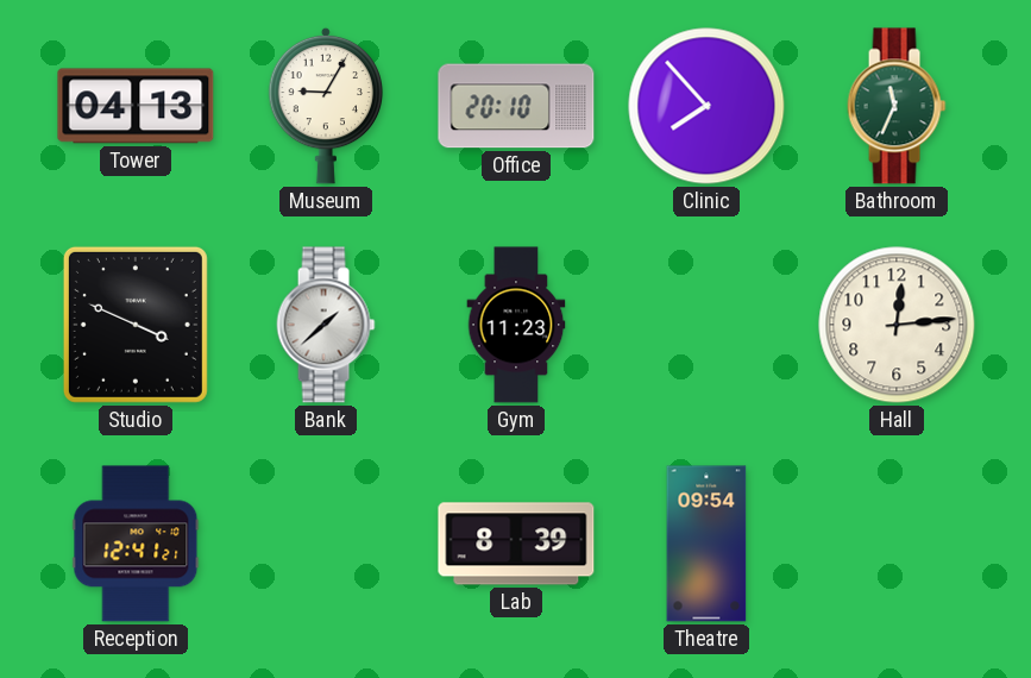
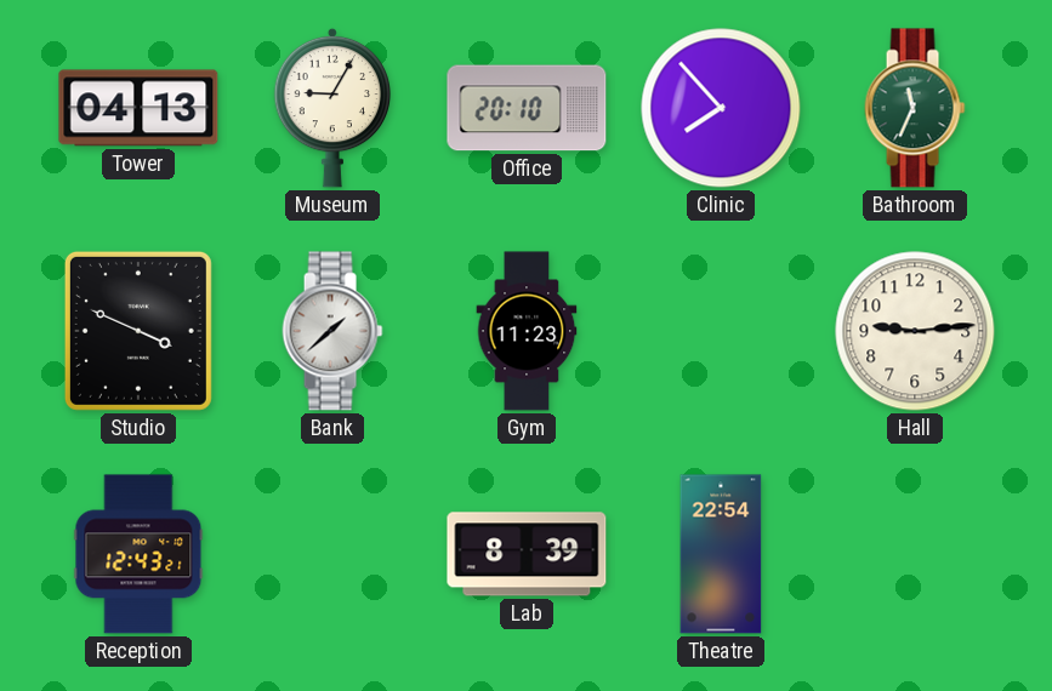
Hall: 12:14 -> 9:14 (915, 331)
Reception: 12:41 -> 12:43 (138, 554)
Theatre: 09:54 -> 22:54 (721, 554)
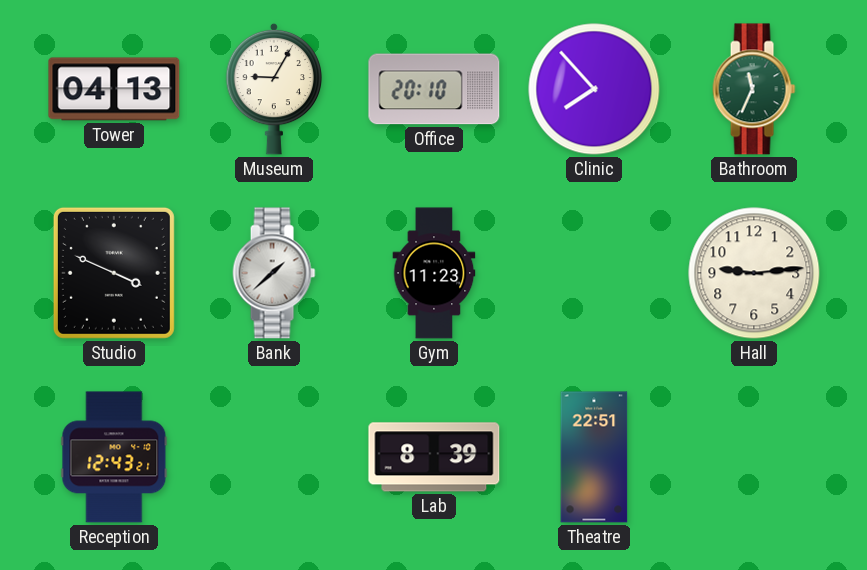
Theatre: 22:54 -> 22:51 (594, 457)
